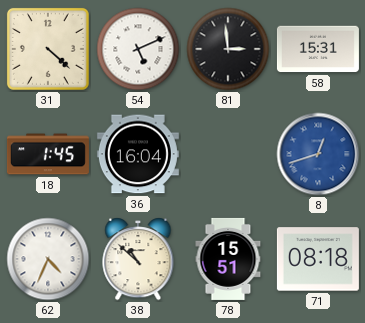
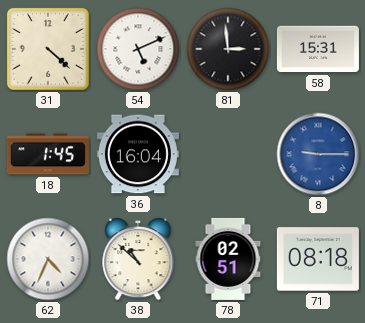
8: 12:42 -> 9:15 (318, 154)
78: 15:51 -> 02:51 (228, 259)
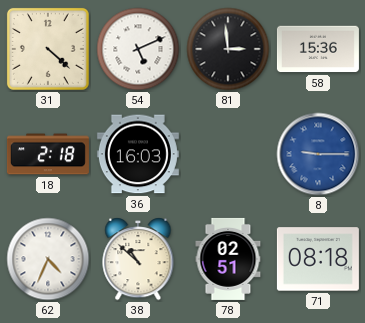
58: 15:31 -> 15:36 (318, 49)
18: 1:45 -> 2:18 (48, 154)
36: 16:04 -> 16:03 (138, 154)
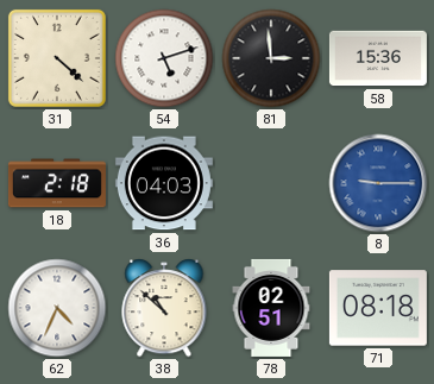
54: 5:11 -> 5:12 (164, 58)
36: 16:03 -> 04:03 (164, 183)
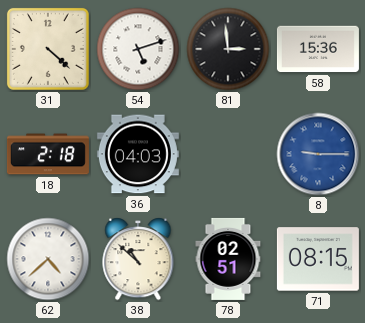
62: 4:34 -> 4:38 (48, 259)
71: 08:18 -> 08:15 (318, 259)
